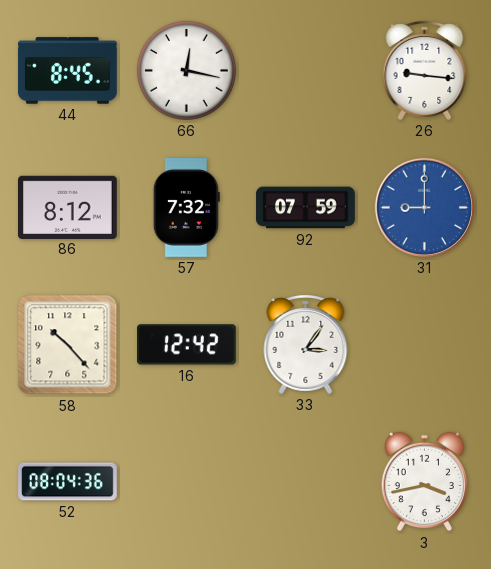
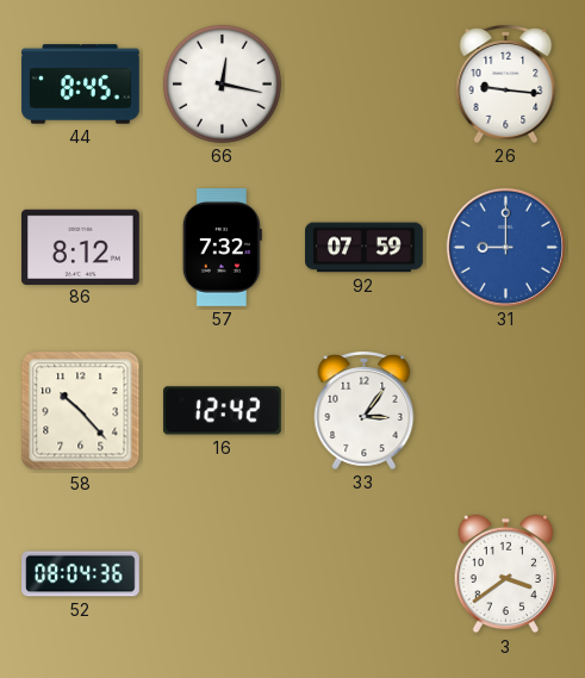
3: 3:43 -> 3:39 (505, 574)
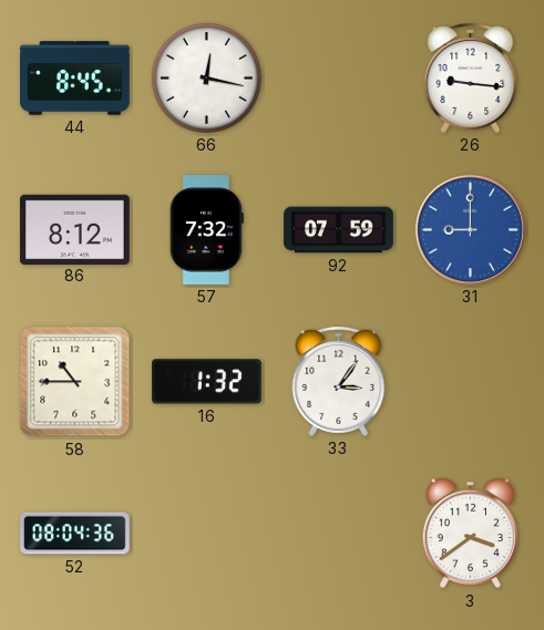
58: 10:23 -> 10:45 (75, 382)
16: 12:42 -> 1:32 (207, 382)
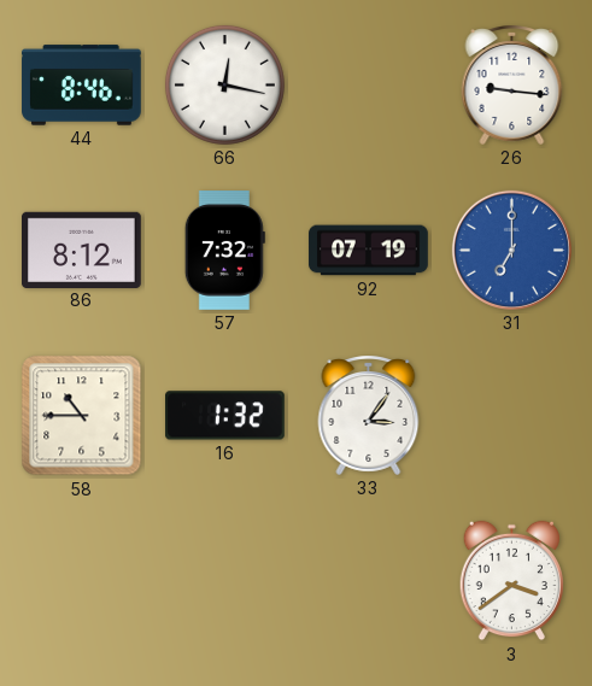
44: 8:45 -> 8:46 (82, 86)
92: 07:59 -> 07:19 (369, 251)
31: 9:00 -> 7:00 (511, 250)
52: 08:04 -> none (75, 534)
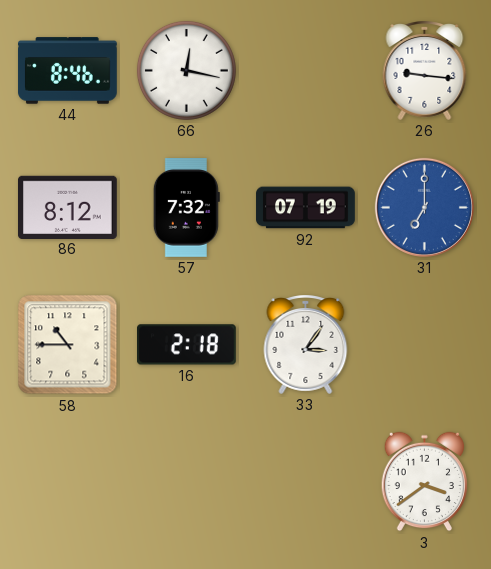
16: 1:32 -> 2:18 (187, 345)
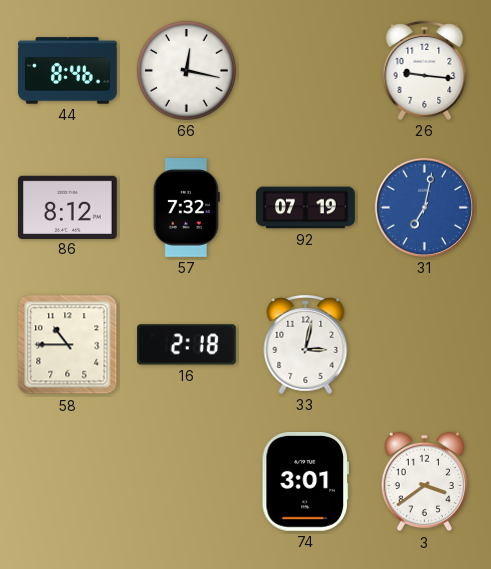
31: 7:00 -> 7:02 (424, 207)
33: 3:06 -> 3:02 (306, 345)
74: none -> 3:01 (305, 482)
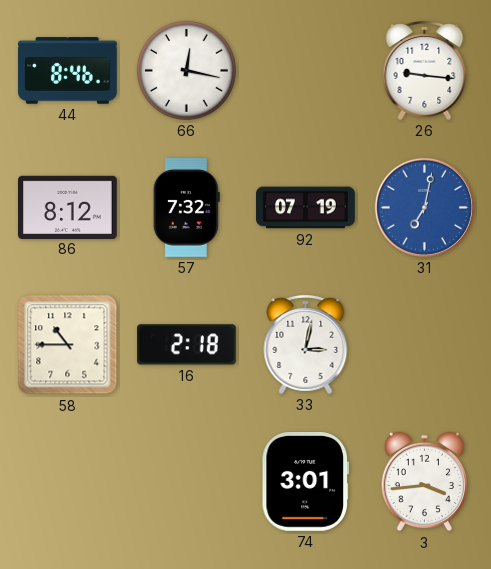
3: 3:39 -> 3:44 (424, 482)
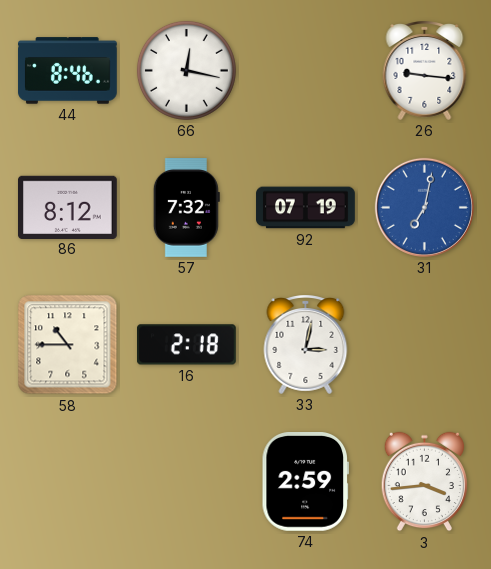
74: 3:01 -> 2:59 (305, 482)
